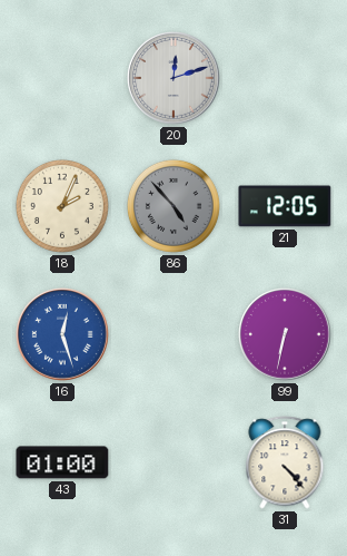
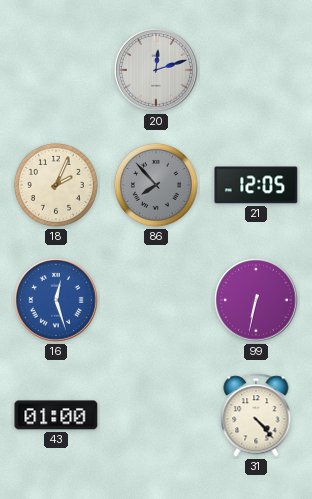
86: 4:53 -> 7:53 (156, 185)
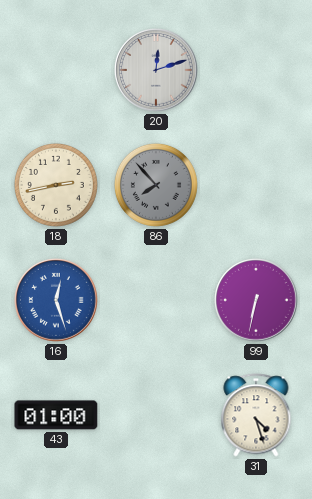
18: 2:04 -> 2:43 (56, 185)
21: 12:05 -> none (256, 185)
31: 4:23 -> 4:27 (256, 415)
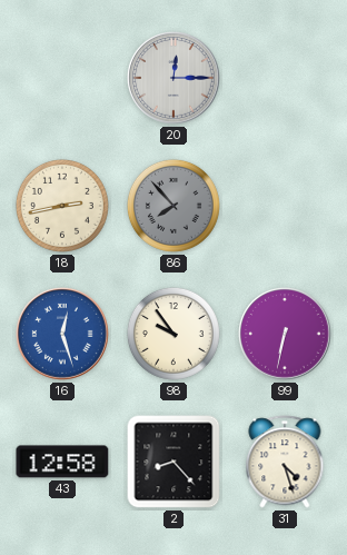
20: 12:12 -> 12:15 (175, 79)
98: none -> 9:54 (173, 334)
43: 01:00 -> 12:58 (62, 462)
2: none -> 8:23 (173, 462)
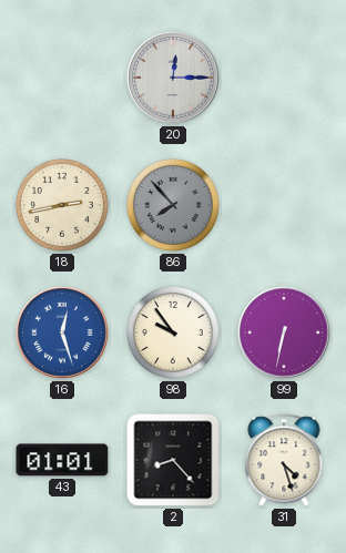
43: 12:58 -> 01:01 (62, 460)
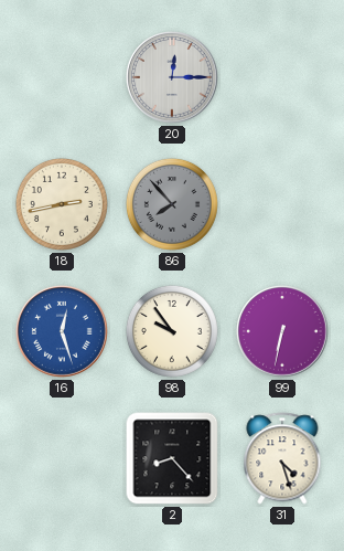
43: 01:01 -> none (62, 460)
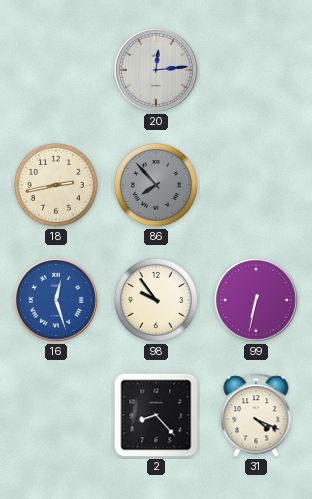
20: 12:15 -> 12:14 (157, 71)
31: 4:27 -> 4:19 (256, 415)
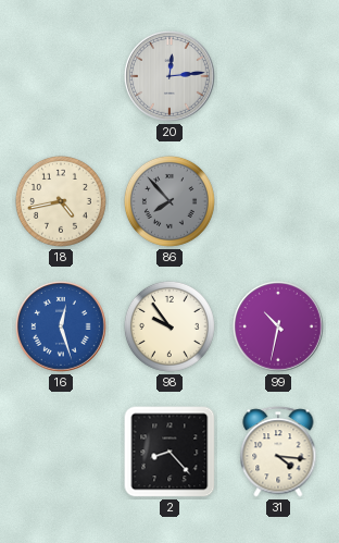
18: 2:43 -> 4:43 (61, 201)
99: 6:32 -> 10:32 (279, 328)
31: 4:19 -> 4:16 (278, 452)
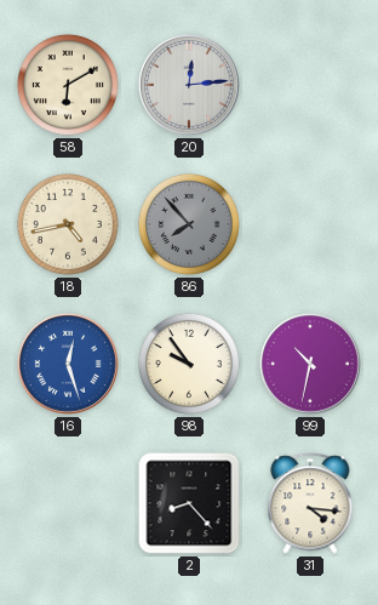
58: none -> 6:10 (68, 85)
